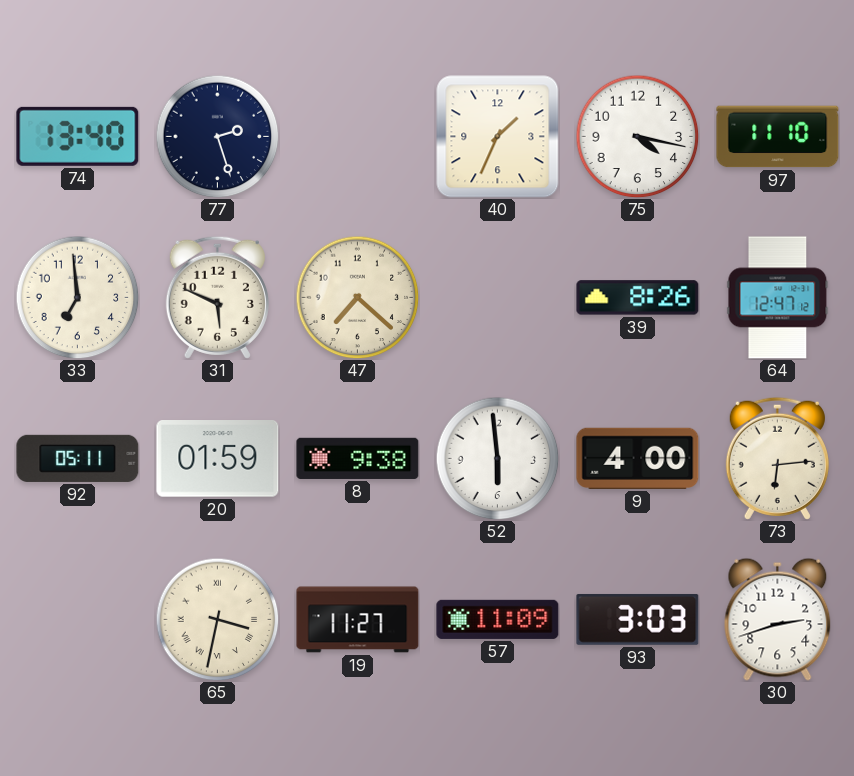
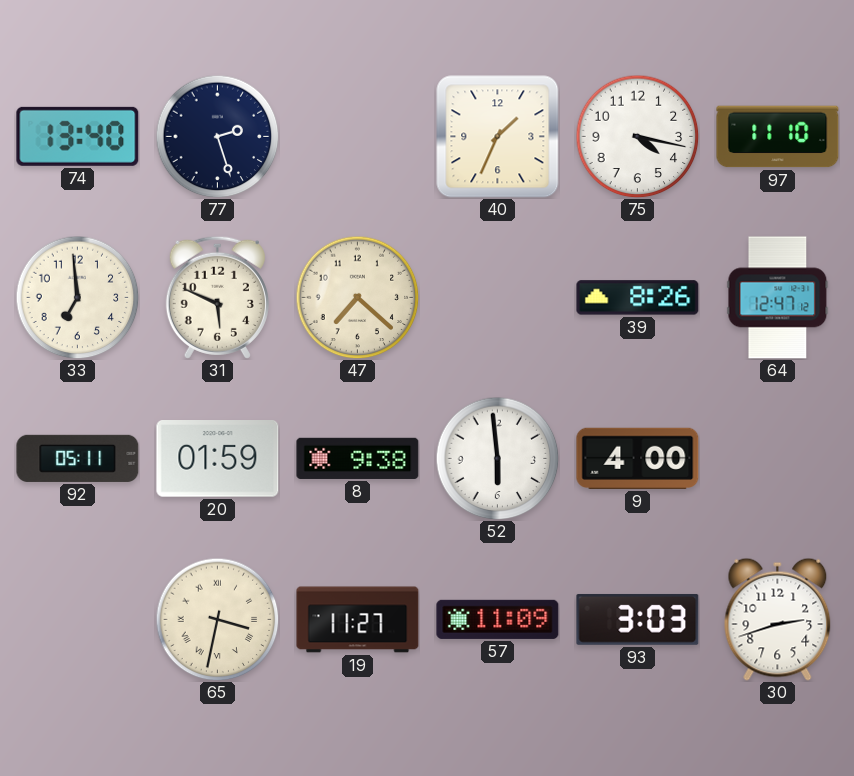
73: 6:14 -> none (777, 458)
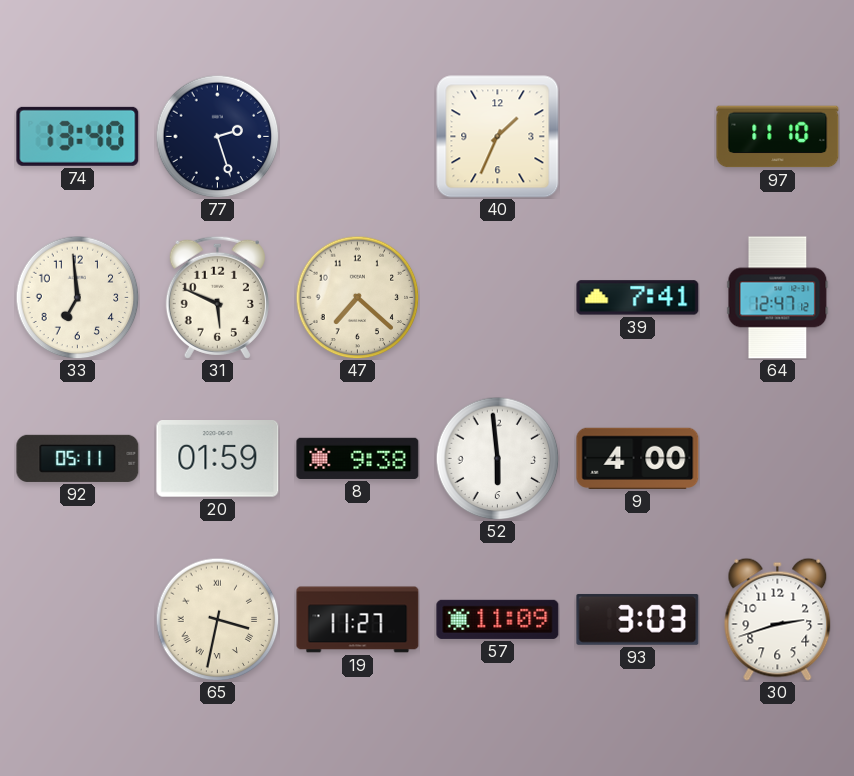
75: 4:17 -> none (637, 136)
39: 8:26 -> 7:41 (638, 298)
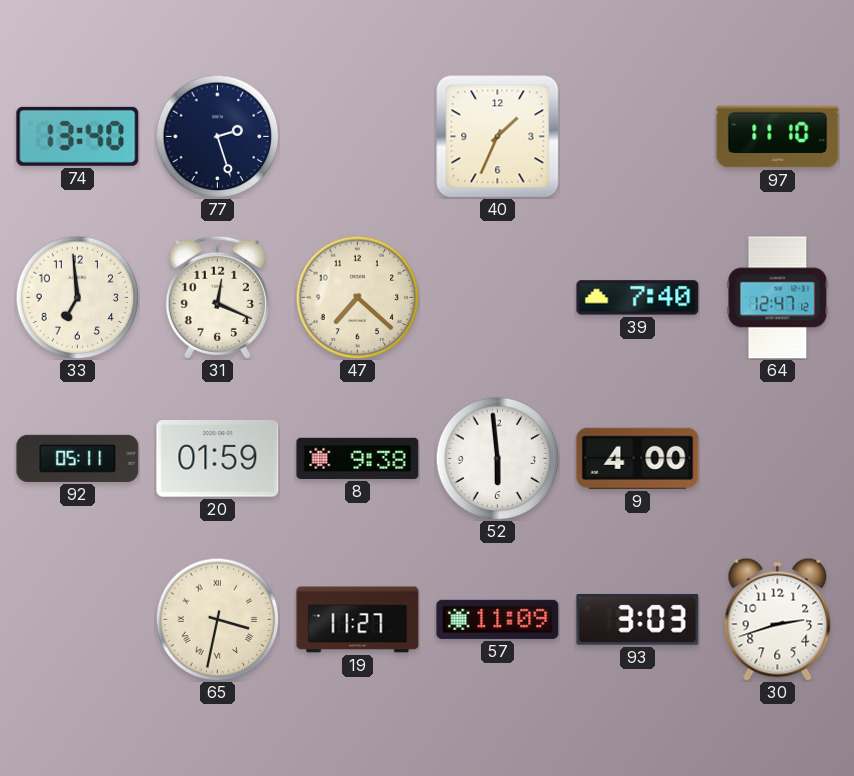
31: 5:49 -> 12:19 (217, 297)
39: 7:41 -> 7:40 (638, 298)
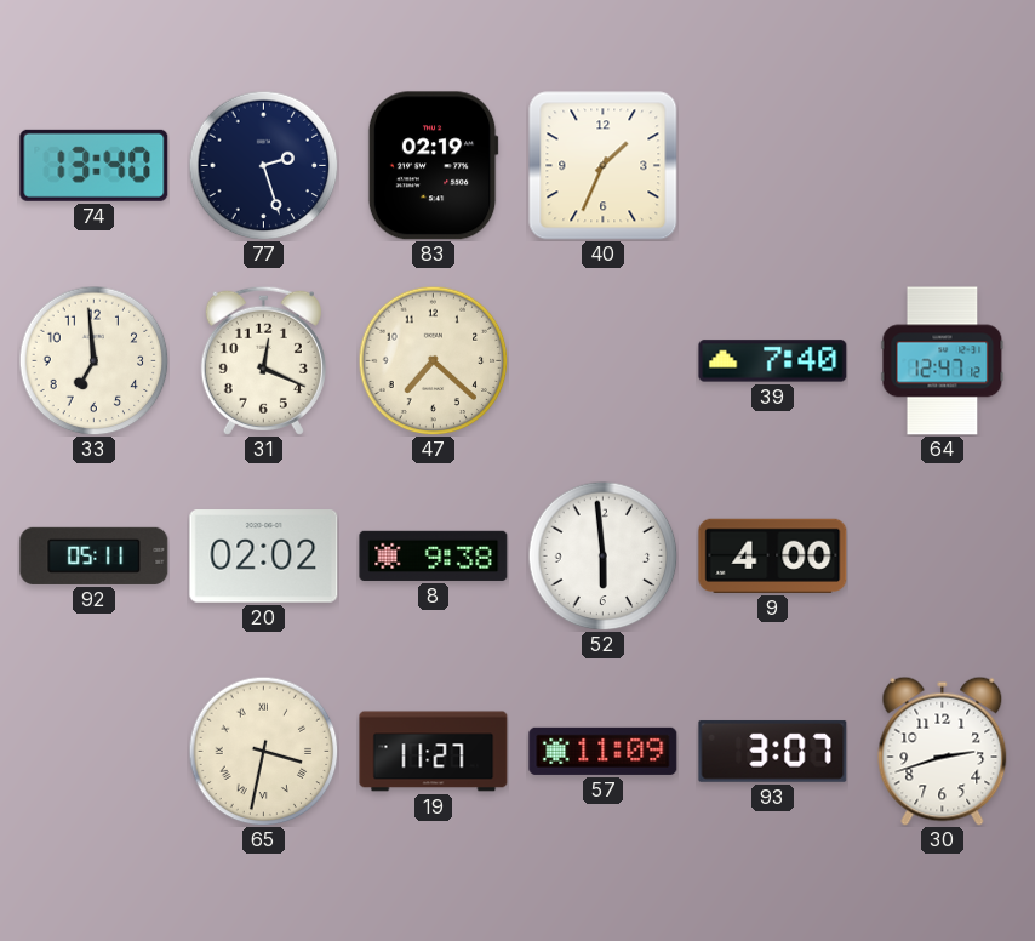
83: none -> 02:19 (433, 166)
97: 11:10 -> none (778, 137)
20: 01:59 -> 02:02 (264, 557)
93: 3:03 -> 3:07 (773, 751)
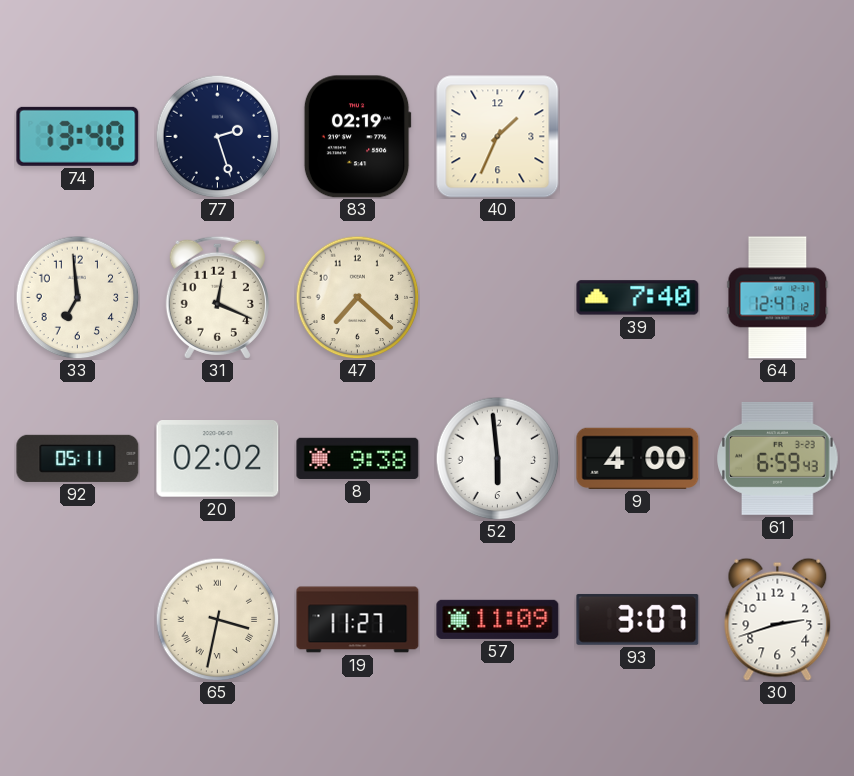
61: none -> 6:59 (778, 458)
